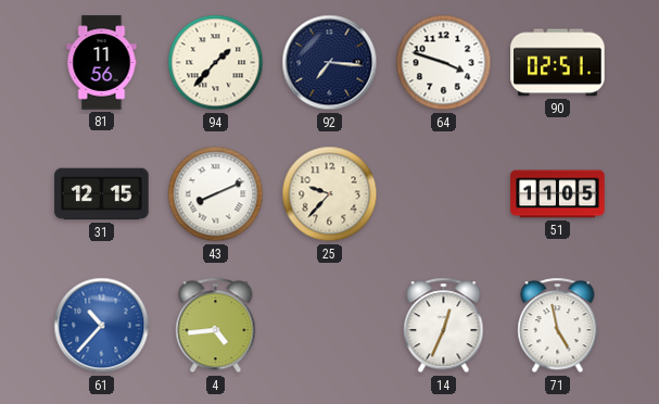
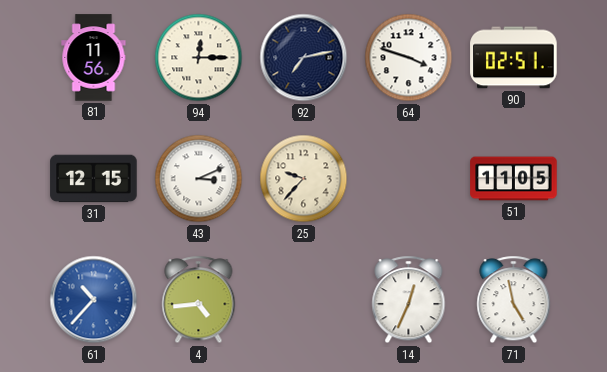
94: 1:37 -> 12:15 (199, 58)
92: 7:16 -> 7:13 (304, 58)
43: 8:11 -> 3:11 (199, 179)
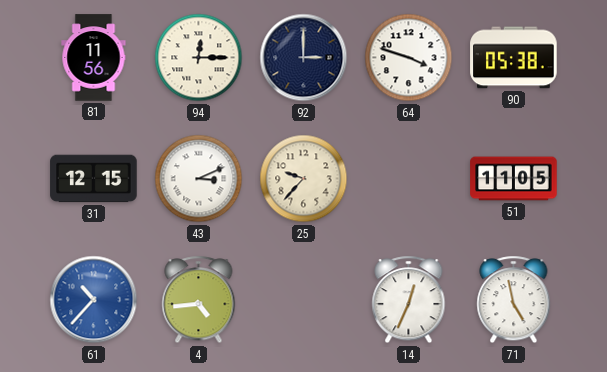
92: 7:13 -> 3:00 (304, 58)
90: 02:51 -> 05:38 (514, 58)
